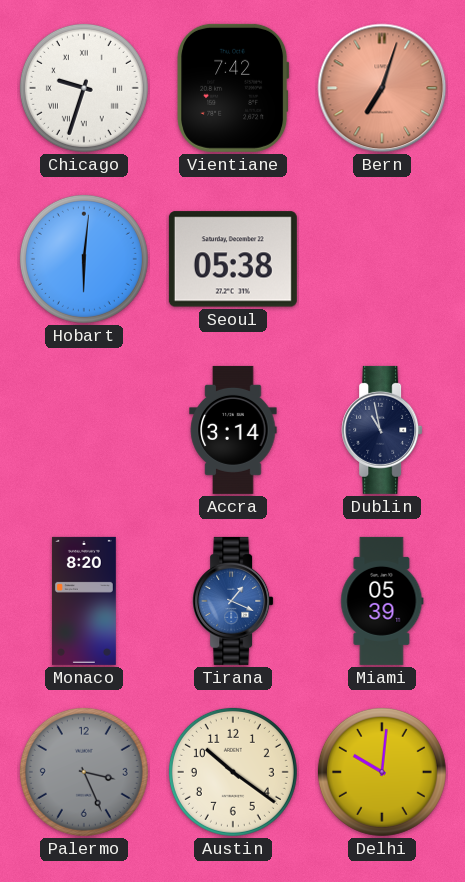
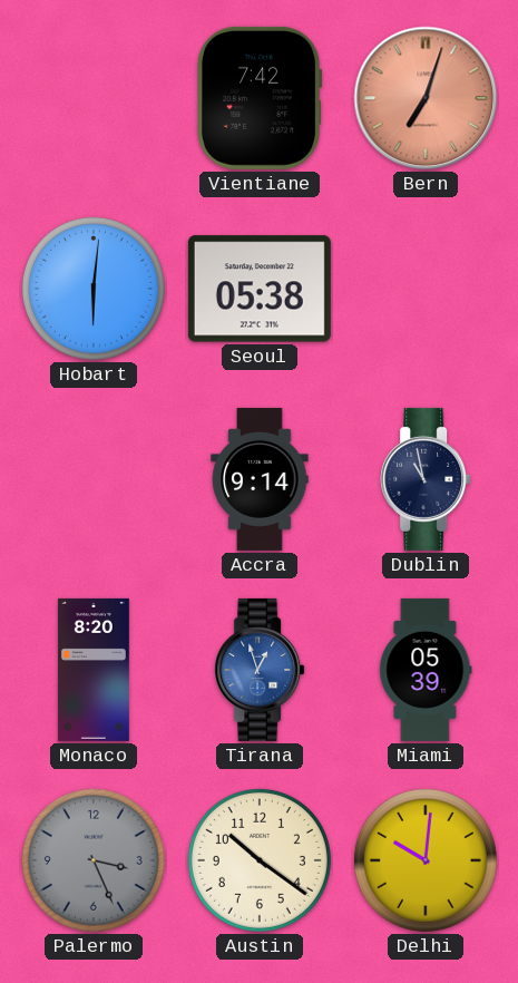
Chicago: 9:33 -> none (84, 88)
Accra: 3:14 -> 9:14 (260, 479)
Tirana: 1:19 -> 12:57 (260, 670)
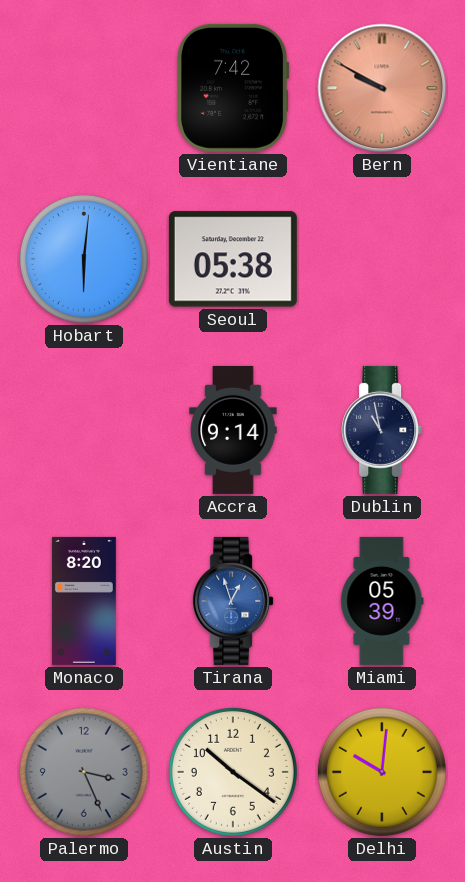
Bern: 7:03 -> 9:50 (382, 88)
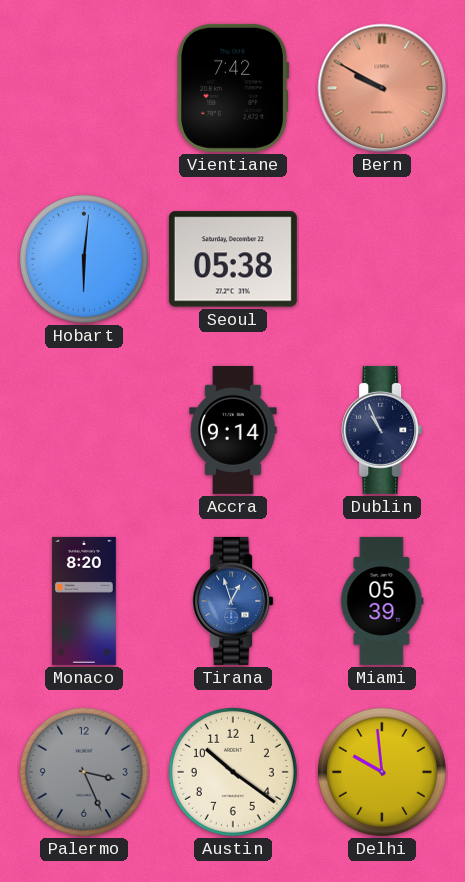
Dublin: 10:58 -> 10:56 (382, 430)
Delhi: 10:01 -> 9:59 (382, 772)
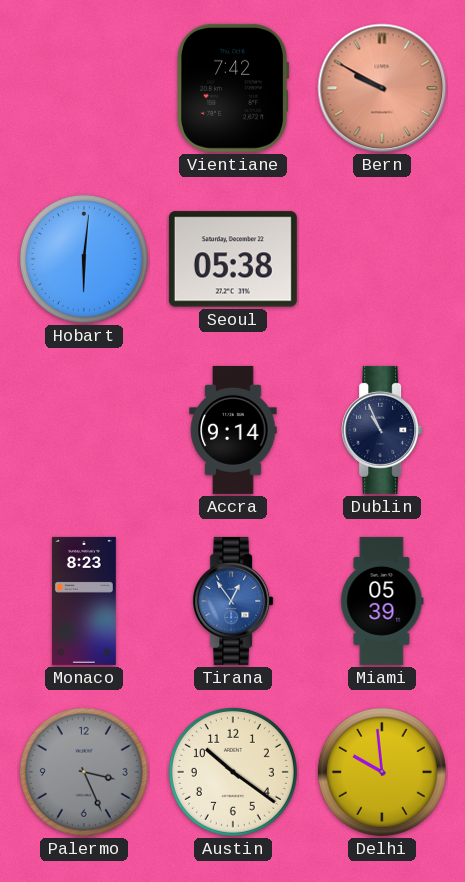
Monaco: 8:20 -> 8:23 (84, 601)
Tirana: 12:57 -> 12:54 (233, 601)
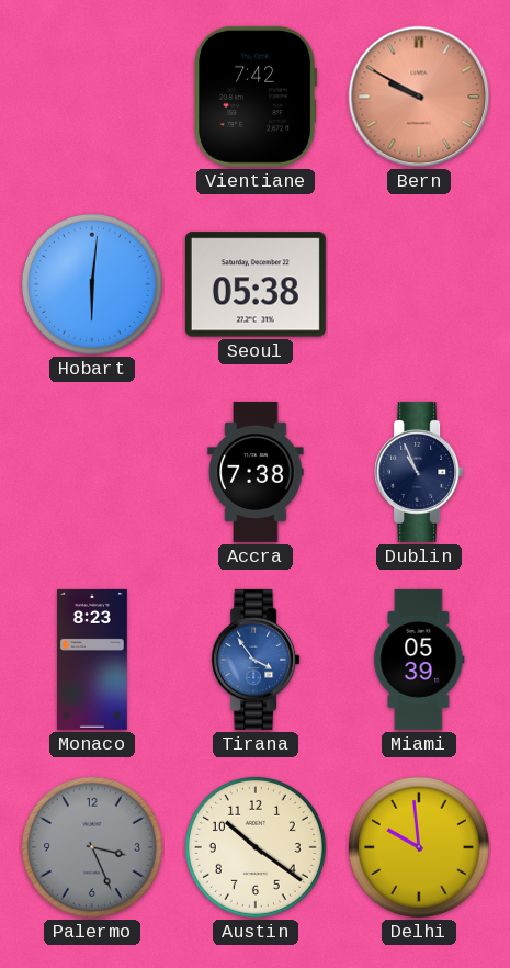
Accra: 9:14 -> 7:38 (256, 472)
Tirana: 12:54 -> 3:54 (256, 660)
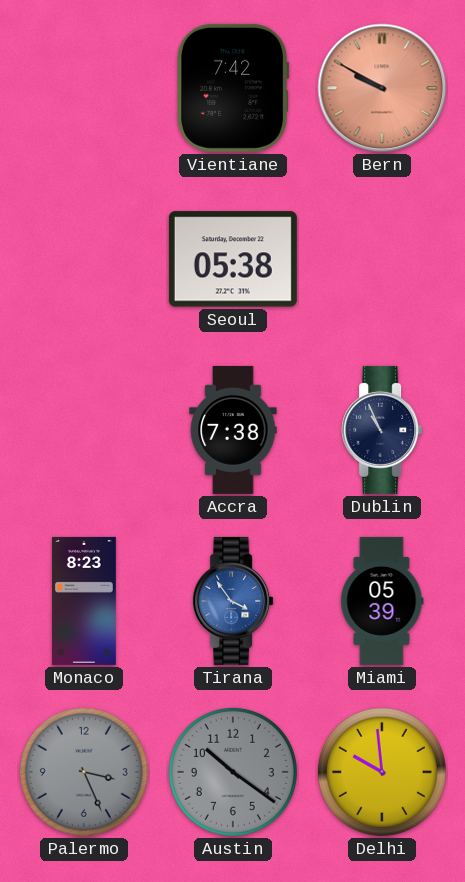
Hobart: 6:01 -> none (92, 284)
Austin dial: cream -> grey (233, 772)
